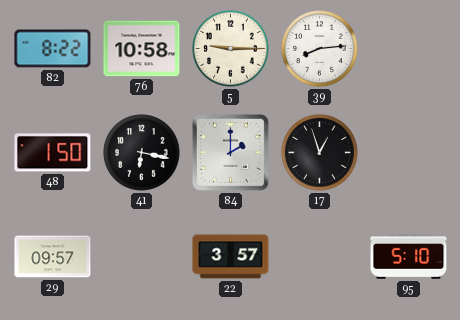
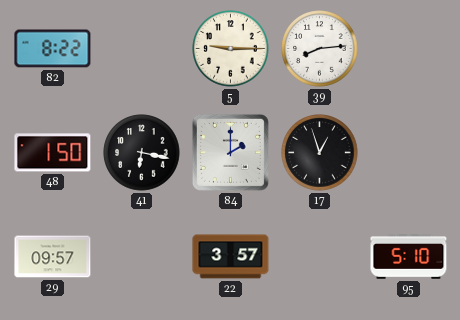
76: 10:58 -> none (142, 49)
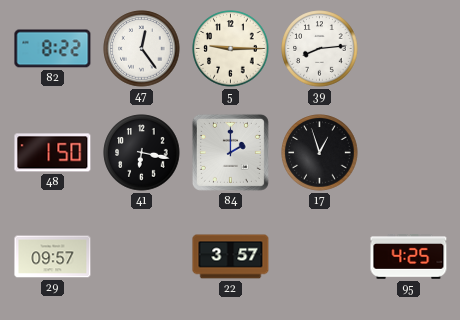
47: none -> 12:24 (142, 49)
95: 5:10 -> 4:25 (409, 257)
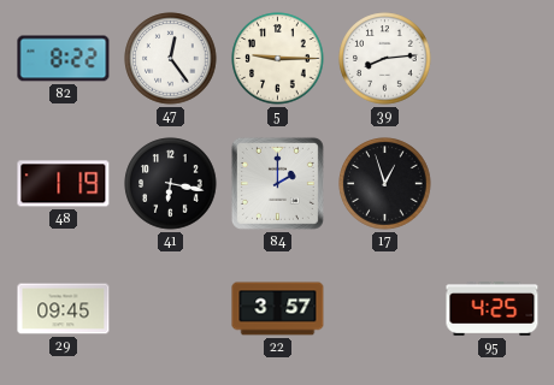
48: 1:50 -> 1:19 (64, 184)
29: 09:57 -> 09:45 (64, 309)
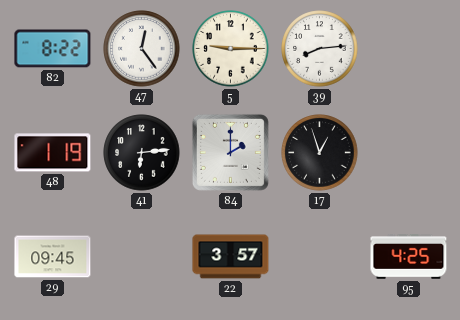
41: 6:17 -> 6:14 (142, 153)
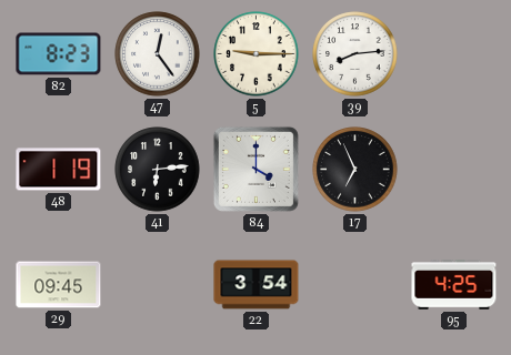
82: 8:22 -> 8:23 (59, 54)
84: 2:00 -> 4:00 (255, 169)
17: 12:57 -> 6:56 (355, 170)
22: 3:57 -> 3:54 (257, 285)
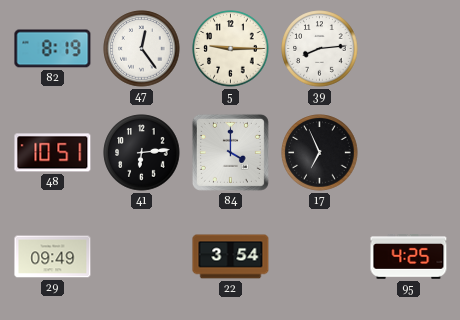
82: 8:23 -> 8:19 (53, 49)
48: 1:19 -> 10:51 (53, 153)
29: 09:45 -> 09:49 (53, 257)
